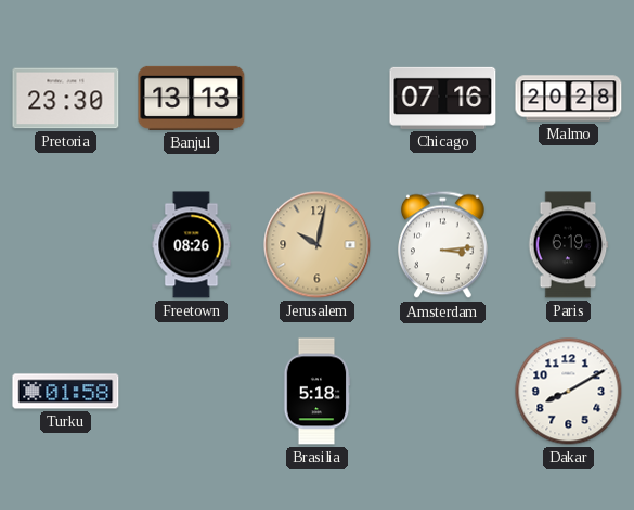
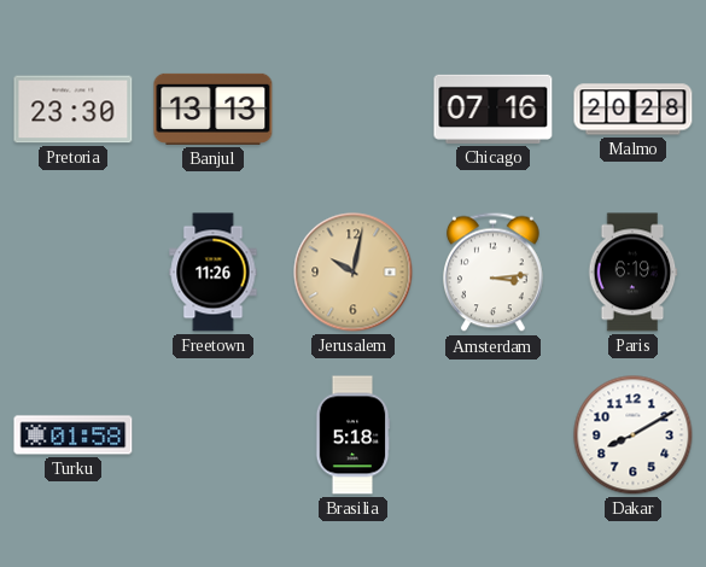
Freetown: 08:26 -> 11:26 (214, 273)
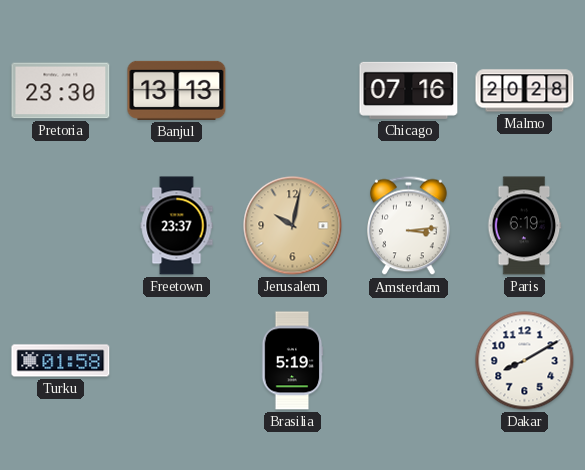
Freetown: 11:26 -> 23:37 (177, 226)
Brasilia: 5:18 -> 5:19 (292, 361)
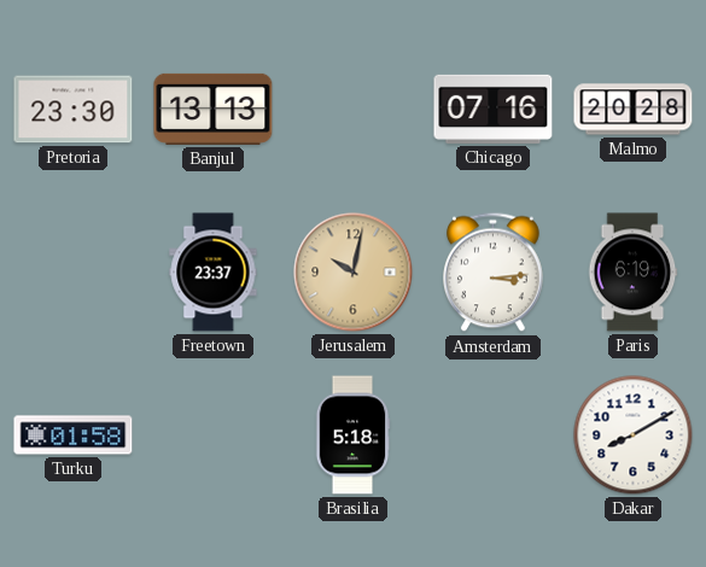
Brasilia: 5:19 -> 5:18 (352, 436)
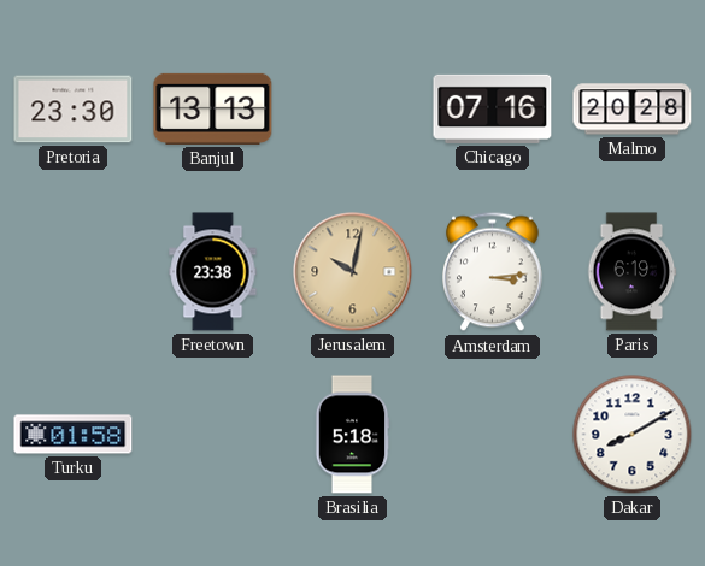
Freetown: 23:37 -> 23:38 (213, 272)
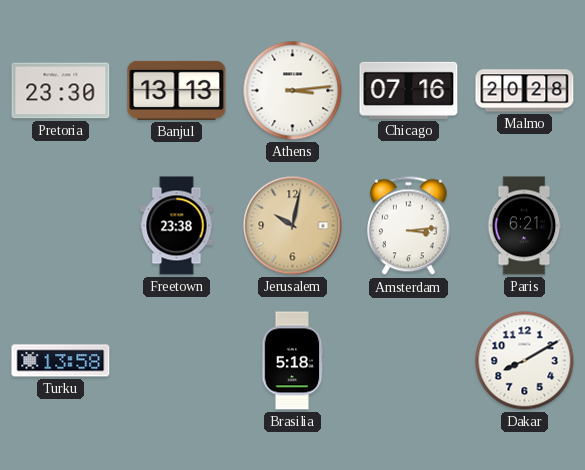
Athens: none -> 3:14 (293, 91)
Paris: 6:19 -> 6:21 (524, 226)
Turku: 01:58 -> 13:58 (61, 361)
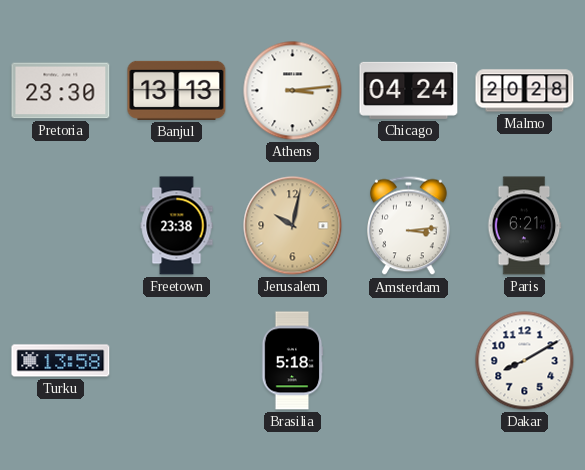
Chicago: 07:16 -> 04:24 (409, 90)
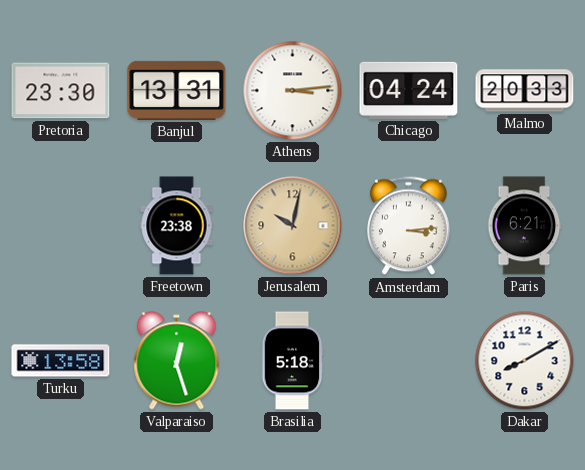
Banjul: 13:13 -> 13:31 (177, 90)
Malmo: 20:28 -> 20:33 (525, 91)
Valparaiso: none -> 12:27 (177, 361)
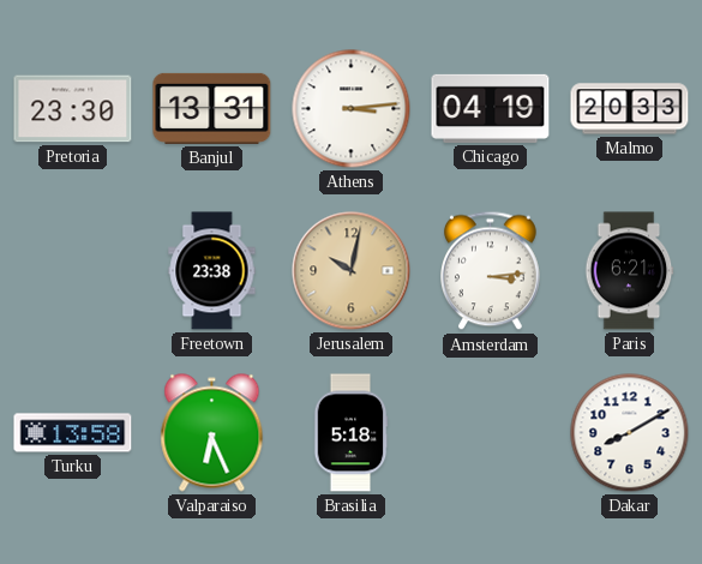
Chicago: 04:24 -> 04:19 (491, 108)
Valparaiso: 12:27 -> 6:26 (212, 433)
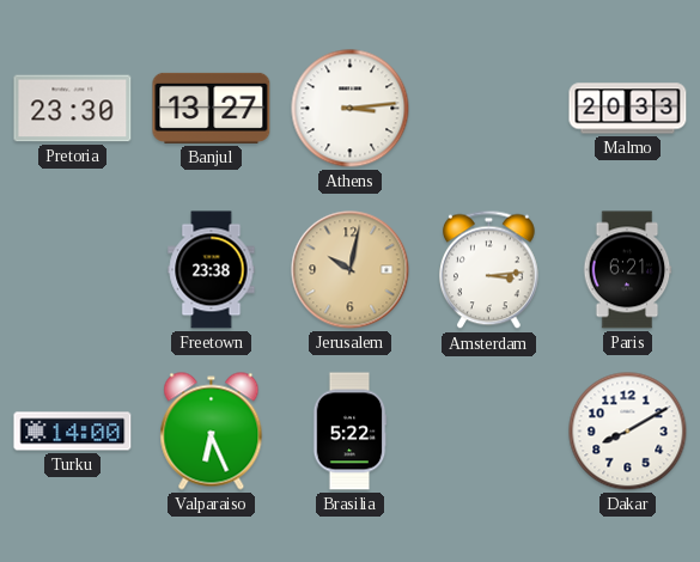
Banjul: 13:31 -> 13:27 (212, 108)
Chicago: 04:19 -> none (491, 108)
Turku: 13:58 -> 14:00 (73, 432)
Brasilia: 5:18 -> 5:22 (349, 432)
